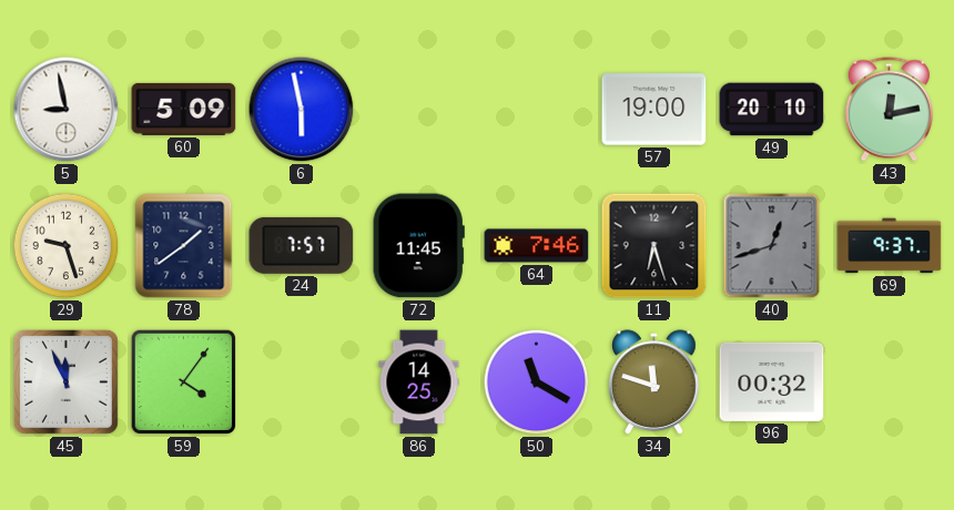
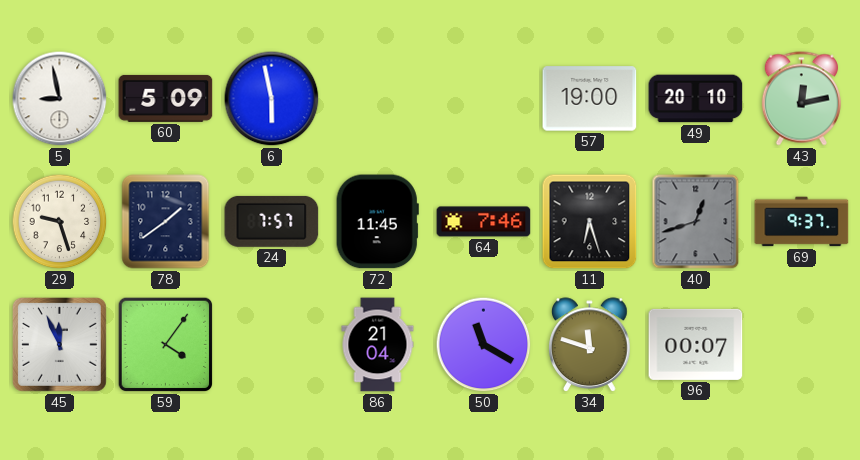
86: 14:25 -> 21:04 (378, 345)
96: 00:32 -> 00:07 (696, 344)
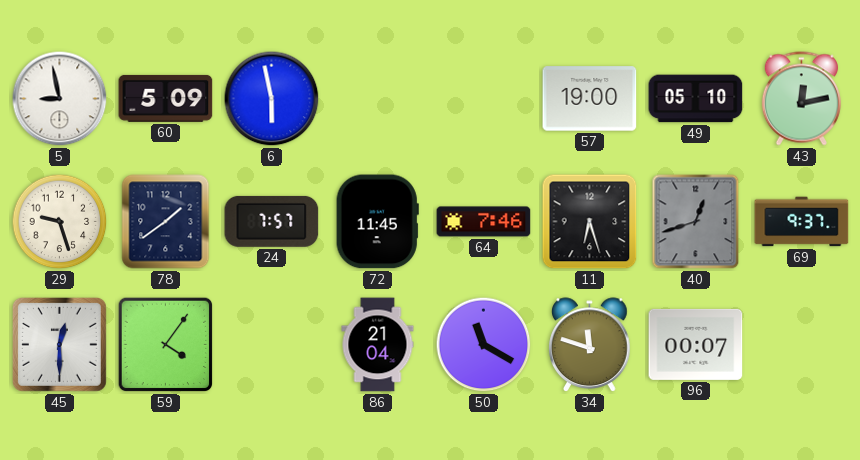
49: 20:10 -> 05:10 (696, 99)
45: 11:56 -> 12:30 (59, 344)
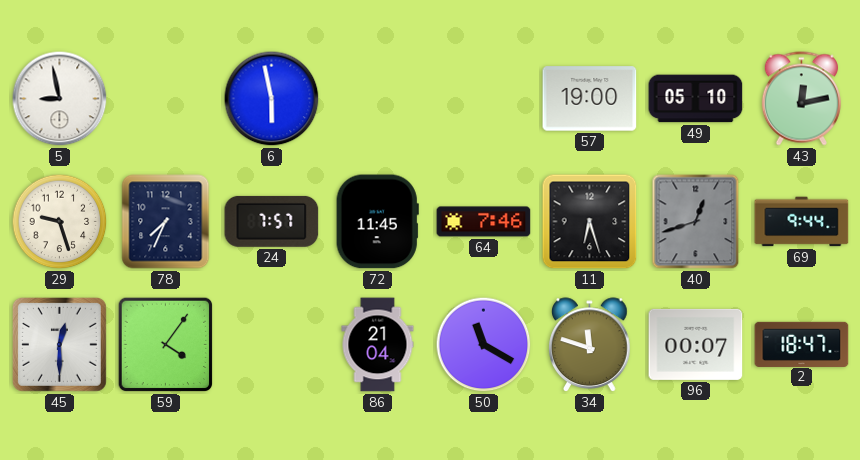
60: 5:09 -> none (166, 98)
78: 1:39 -> 7:34 (166, 222)
69: 9:37 -> 9:44 (802, 222)
2: none -> 18:47 (802, 344)
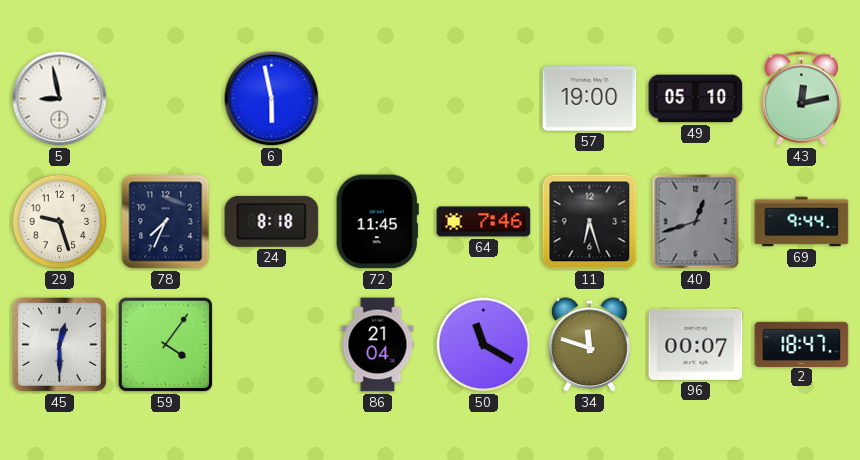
24: 7:57 -> 8:18 (272, 221)
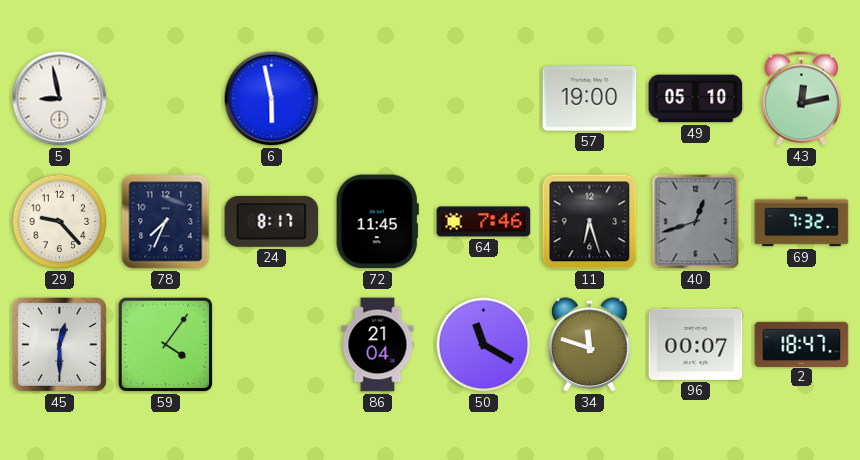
29: 9:27 -> 9:23 (60, 222)
24: 8:18 -> 8:17 (272, 221)
69: 9:44 -> 7:32 (802, 222)
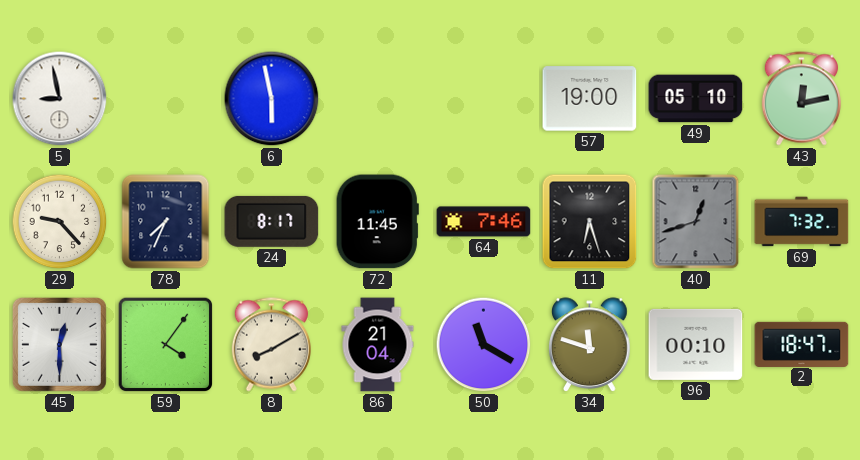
8: none -> 8:10 (271, 345)
96: 00:07 -> 00:10 (696, 344)
